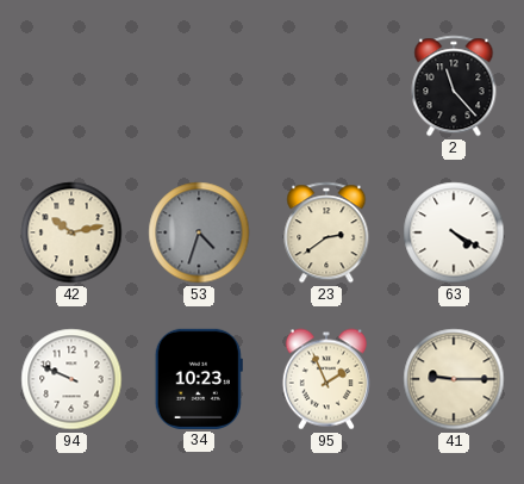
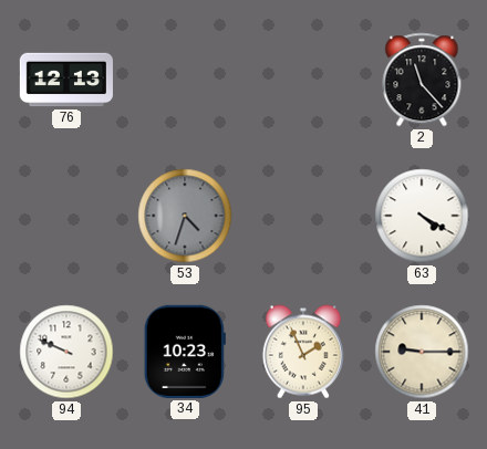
76: none -> 12:13 (66, 80)
42: 10:13 -> none (71, 232)
23: 2:39 -> none (326, 232)
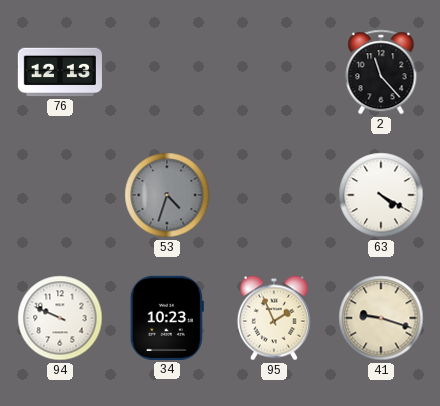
41: 9:15 -> 9:18 (381, 318)
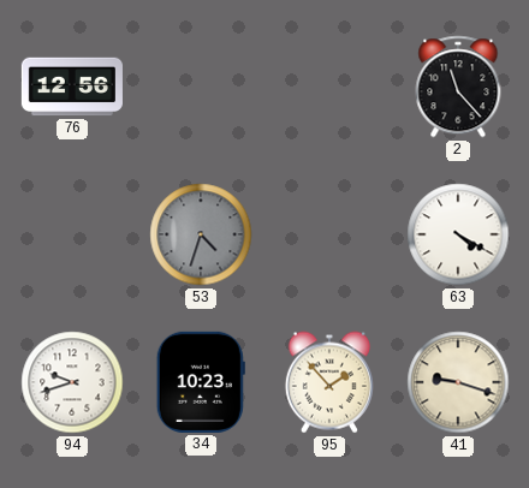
76: 12:13 -> 12:56 (72, 87)
94: 9:49 -> 9:42 (72, 382)
95: 1:56 -> 1:53 (329, 382)
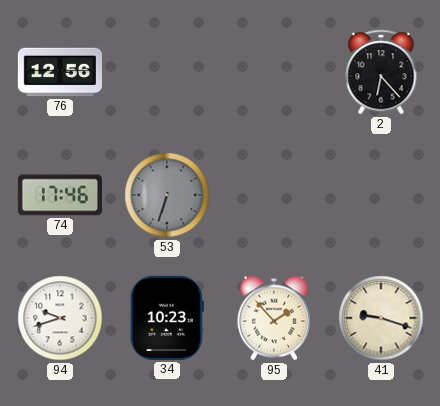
2: 11:23 -> 6:23 (381, 72)
74: none -> 17:46 (60, 195)
53: 4:33 -> 6:33 (167, 195)
63: 4:20 -> none (458, 234)
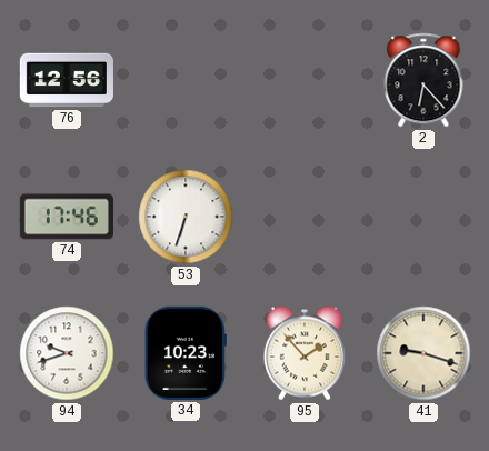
53 dial: grey -> white (186, 217)
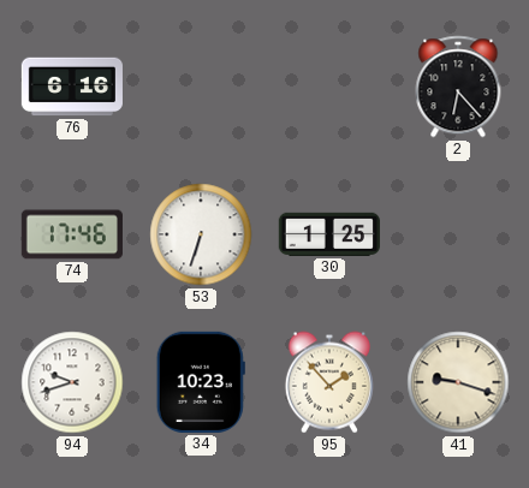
76: 12:56 -> 6:16 (72, 87)
30: none -> 1:25 (329, 234)
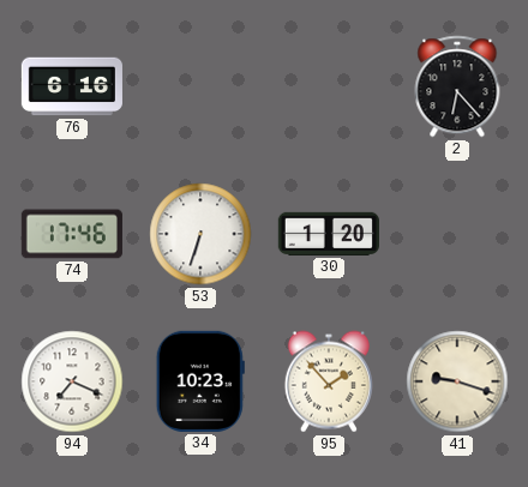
30: 1:25 -> 1:20 (329, 234)
94: 9:42 -> 7:19 (72, 381)
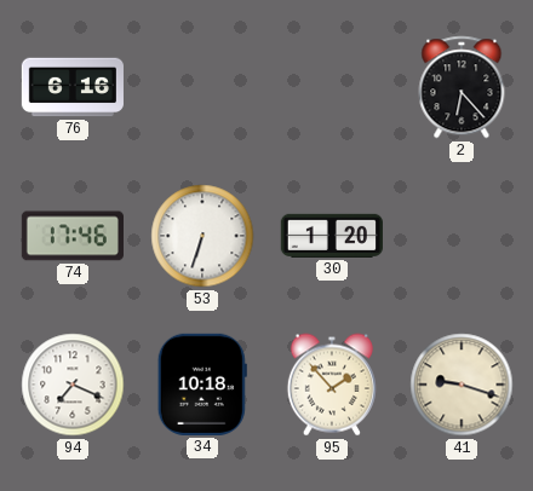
34: 10:23 -> 10:18 (202, 385)
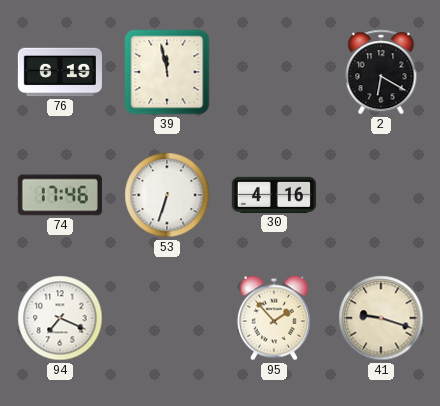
76: 6:16 -> 6:19 (60, 72)
39: none -> 11:58 (167, 72)
2: 6:23 -> 6:20 (381, 72)
30: 1:20 -> 4:16 (274, 195)
34: 10:18 -> none (202, 385)
